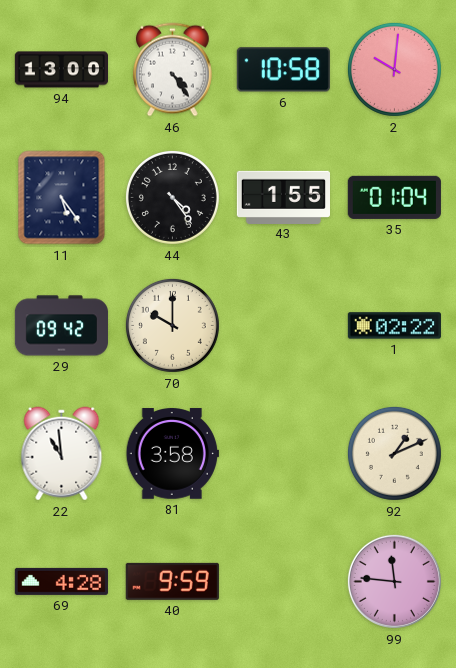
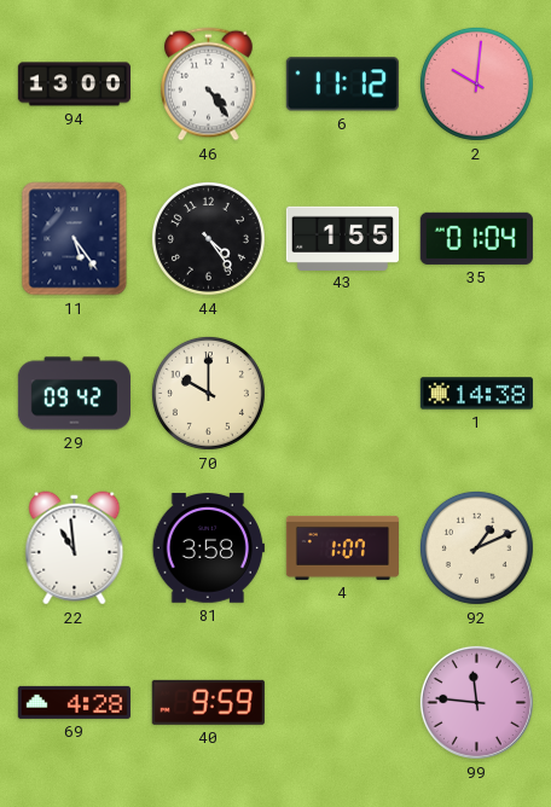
6: 10:58 -> 11:12 (342, 85)
1: 02:22 -> 14:38 (476, 394)
4: none -> 1:07 (342, 547)
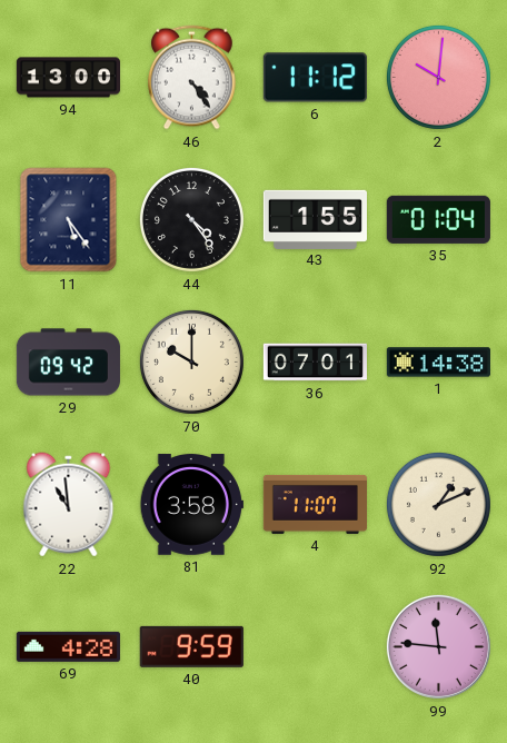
36: none -> 07:01 (315, 363)
4: 1:07 -> 11:07 (315, 504)
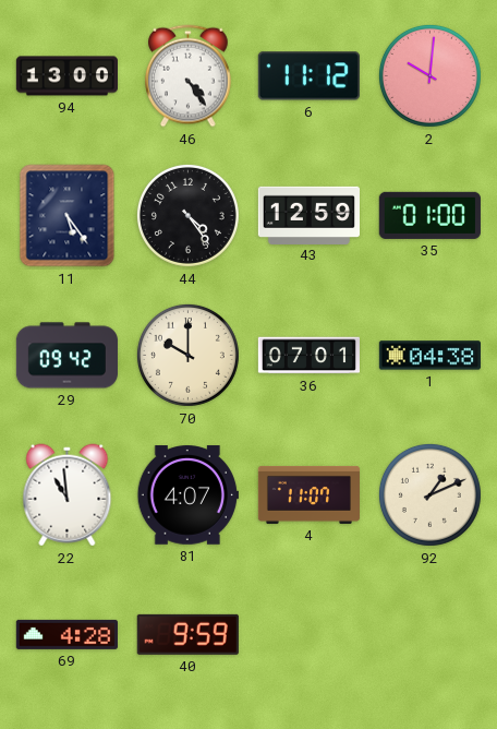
43: 1:55 -> 12:59 (308, 215)
35: 01:04 -> 01:00 (429, 215)
1: 14:38 -> 04:38 (429, 356)
81: 3:58 -> 4:07 (187, 495)
99: 11:46 -> none (438, 646)
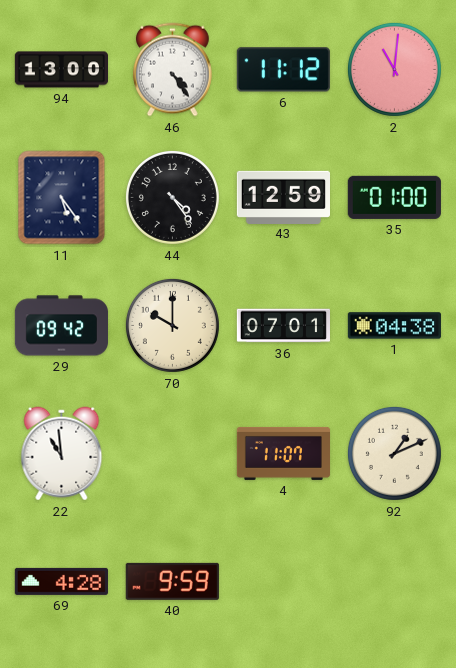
2: 10:01 -> 11:01 (394, 69)
81: 4:07 -> none (187, 495)
